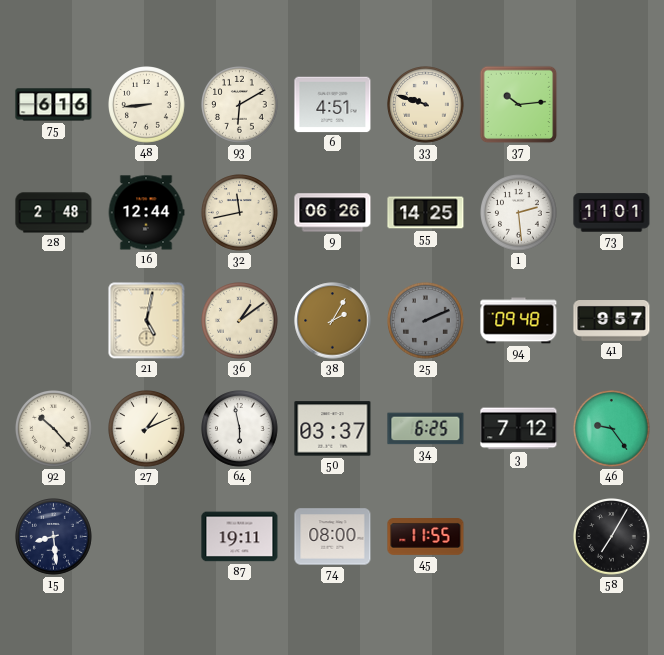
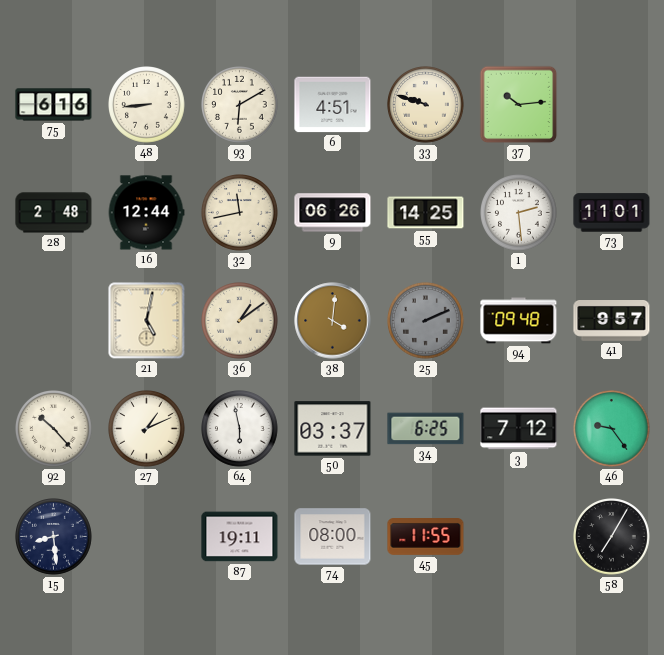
38: 2:05 -> 4:01 (333, 321)
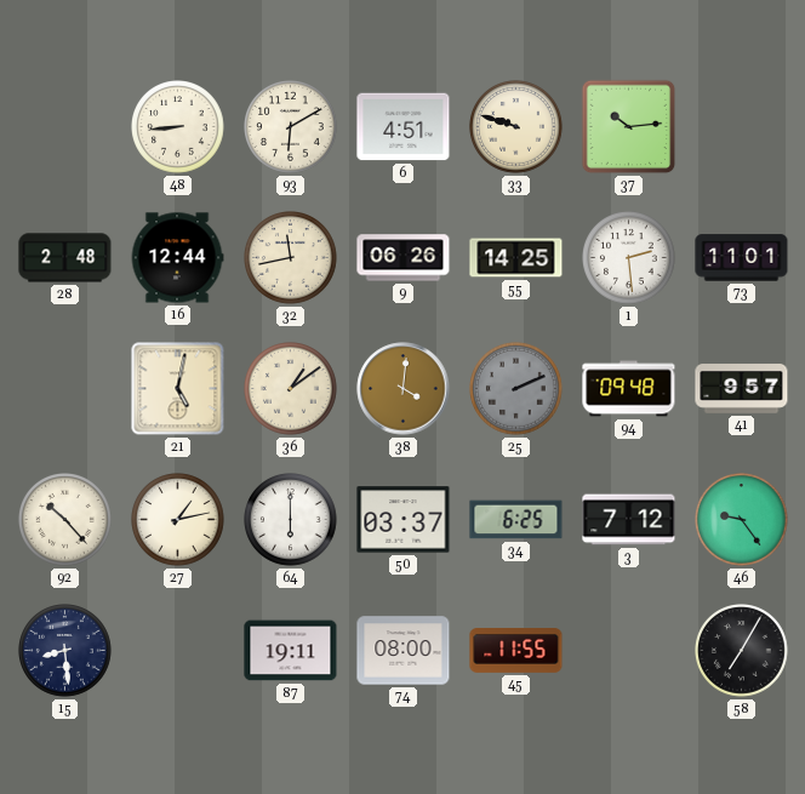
75: 6:16 -> none (54, 105)
27: 1:11 -> 1:13 (178, 520)
64: 5:58 -> 6:00 (291, 520)
